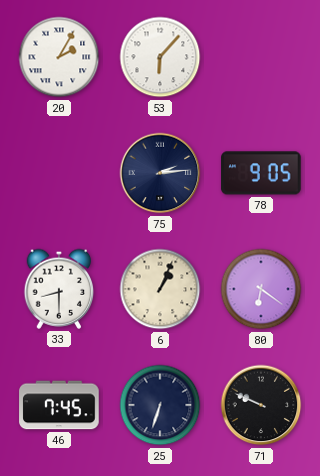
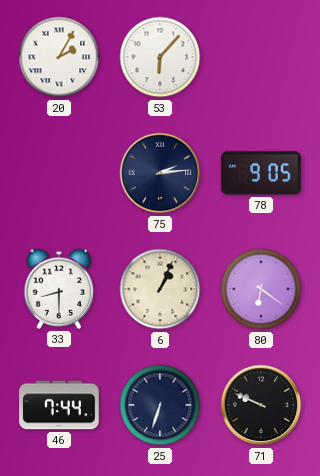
46: 7:45 -> 7:44 (59, 405)
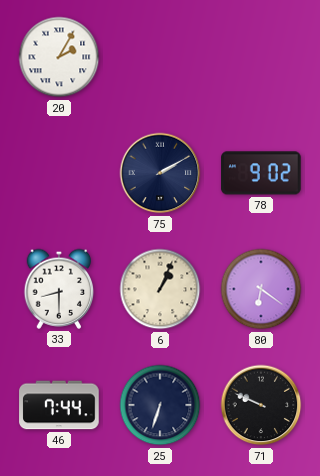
53: 6:07 -> none (160, 57)
75: 2:14 -> 2:10 (160, 173)
78: 9:05 -> 9:02 (261, 173)
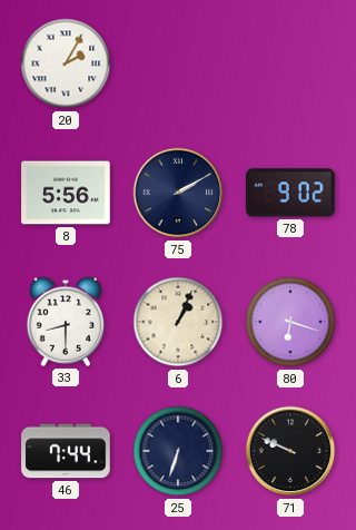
8: none -> 5:56 (66, 193)
80: 6:21 -> 6:18 (290, 322)
